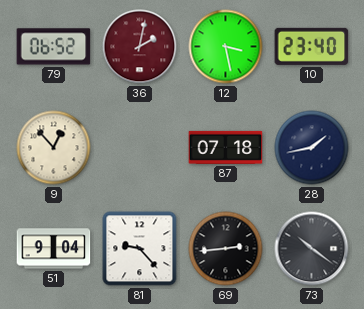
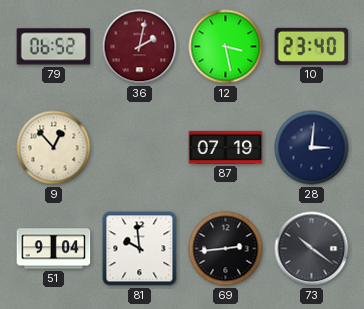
87: 07:18 -> 07:19 (226, 147)
28: 1:43 -> 3:01 (312, 148)
81: 9:23 -> 9:59 (140, 249)
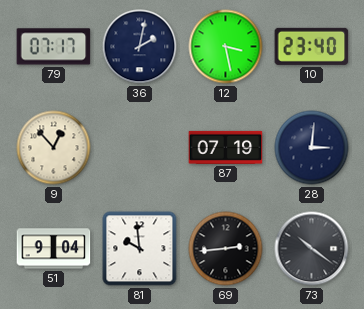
79: 06:52 -> 07:17 (54, 47)
36 dial: burgundy -> navy (140, 47)
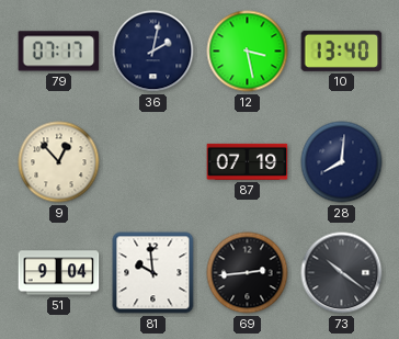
10: 23:40 -> 13:40 (342, 50)
28: 3:01 -> 8:01 (342, 162)
